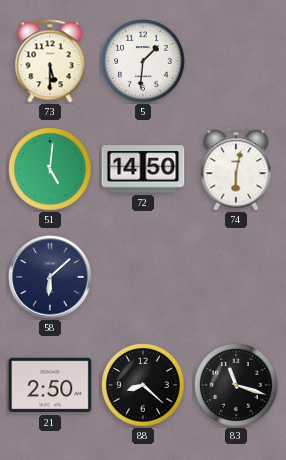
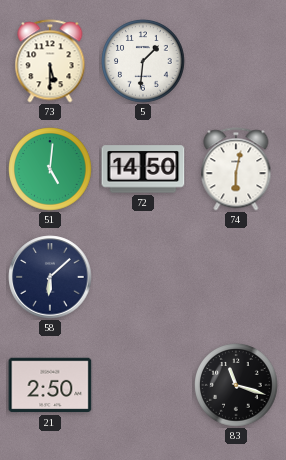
88: 8:22 -> none (143, 385)
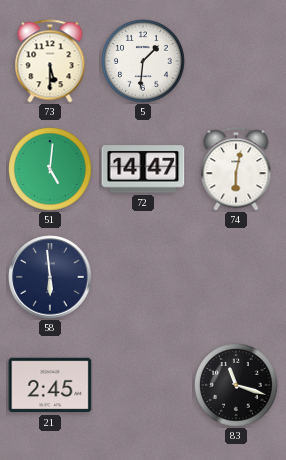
72: 14:50 -> 14:47 (143, 169)
58: 6:08 -> 5:59 (50, 277)
21: 2:50 -> 2:45 (50, 385)
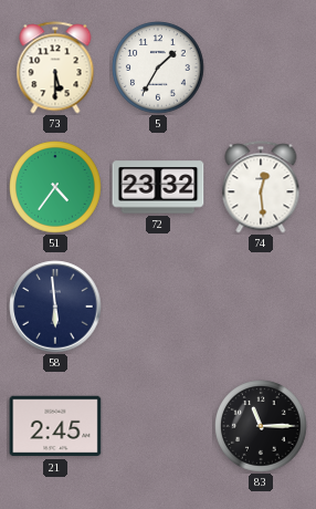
5: 1:31 -> 1:35 (158, 67)
51: 5:01 -> 4:36 (55, 187)
72: 14:47 -> 23:32 (158, 187)
74: 6:02 -> 12:29 (261, 187)
83: 11:18 -> 11:15 (261, 426)
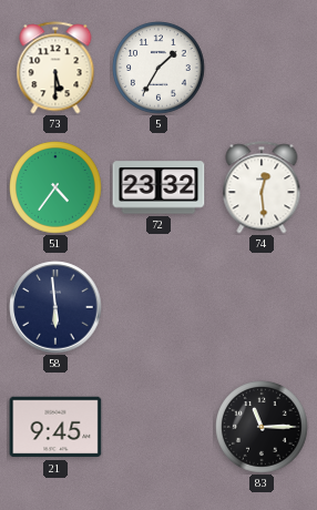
21: 2:45 -> 9:45 (55, 427)
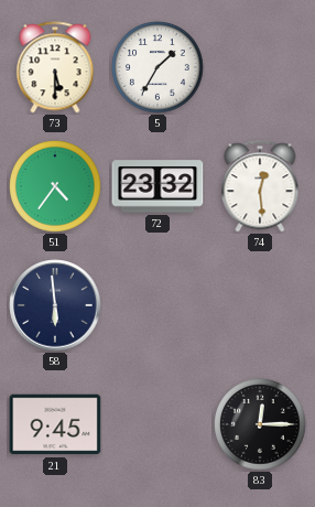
83: 11:15 -> 12:15 (260, 424)
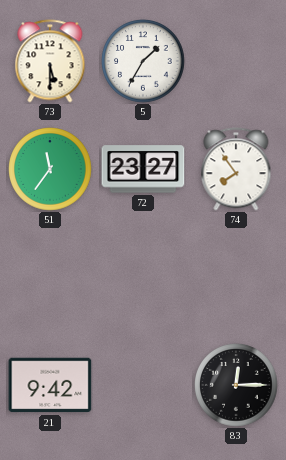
51: 4:36 -> 11:36 (50, 169)
72: 23:32 -> 23:27 (143, 169)
74: 12:29 -> 7:54 (236, 169)
58: 5:59 -> none (55, 305)
21: 9:45 -> 9:42 (50, 385)
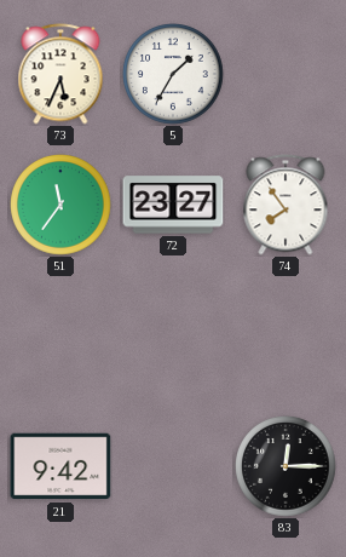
73: 5:30 -> 5:34 (60, 74)
